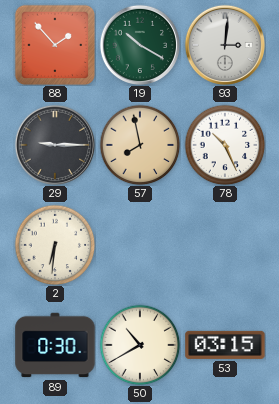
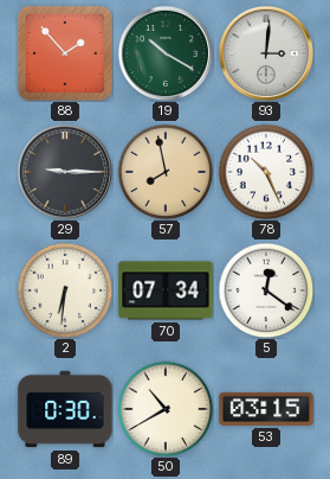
70: none -> 07:34 (166, 290)
5: none -> 12:21 (266, 290)
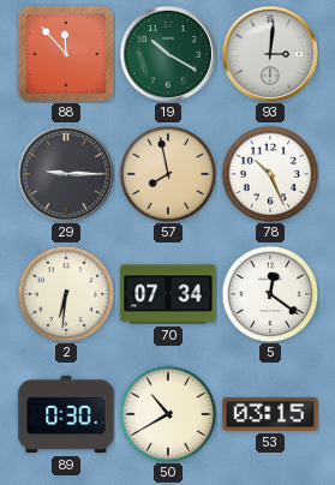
88: 1:53 -> 11:53 (66, 54)
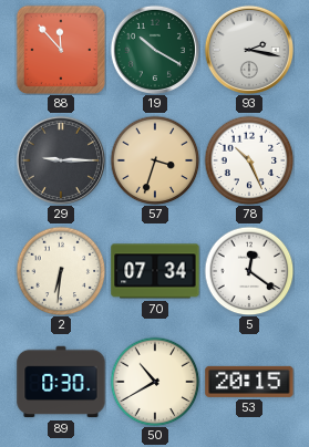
93: 3:01 -> 2:17 (248, 49)
57: 7:58 -> 3:33 (155, 160)
53: 03:15 -> 20:15 (249, 382)
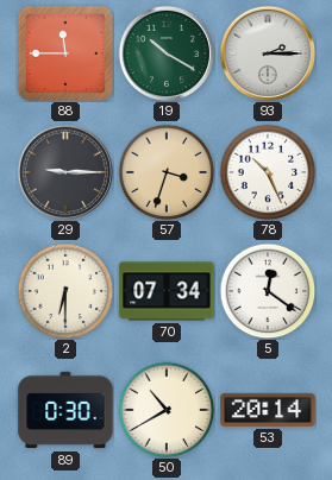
88: 11:53 -> 11:45 (65, 53)
93: 2:17 -> 2:15 (267, 52)
2: 6:31 -> 6:30 (65, 291)
53: 20:15 -> 20:14 (268, 410)
